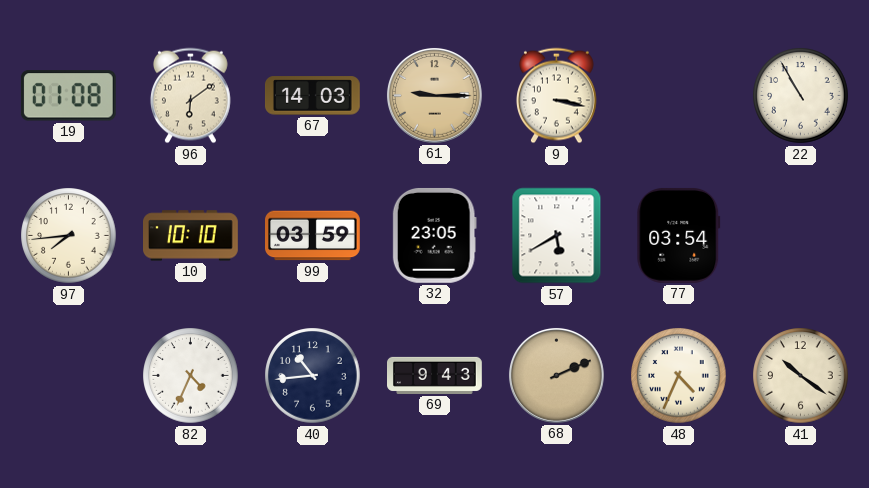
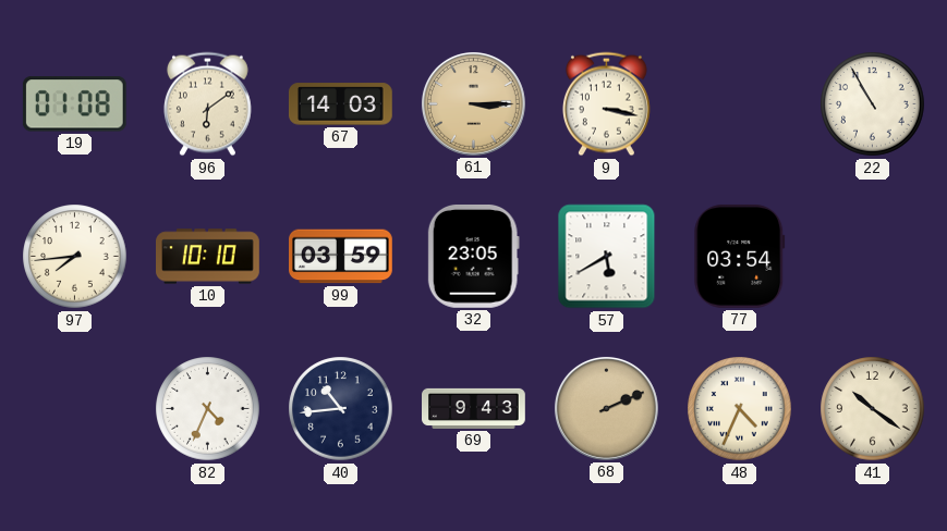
61: 9:15 -> 3:15 (473, 103)
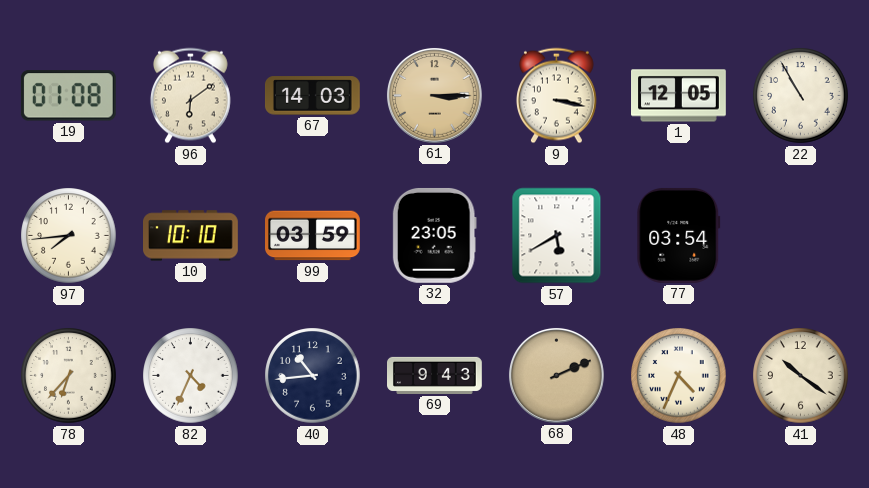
1: none -> 12:05 (679, 96)
78: none -> 6:37 (69, 376)
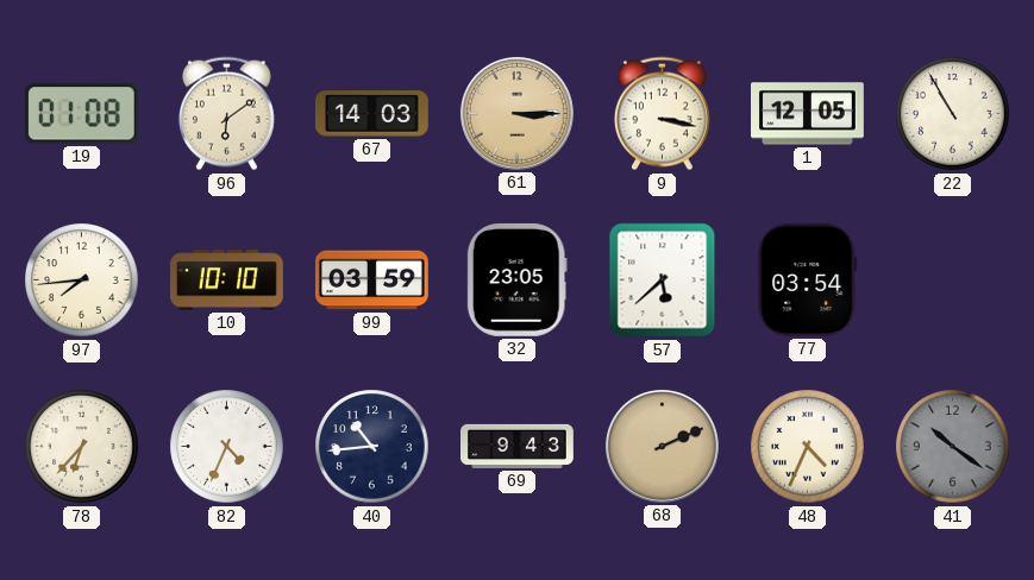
57: 5:40 -> 5:38 (663, 280)
41 dial: cream -> grey (953, 447)
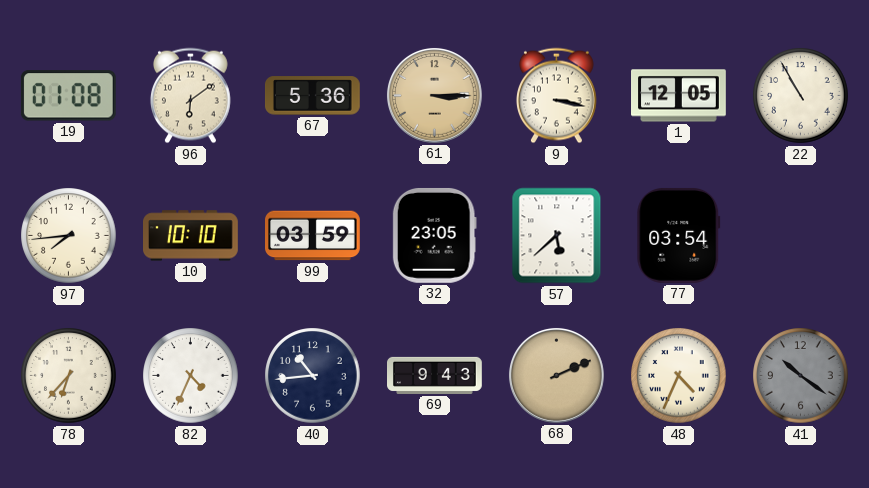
67: 14:03 -> 5:36 (313, 96)
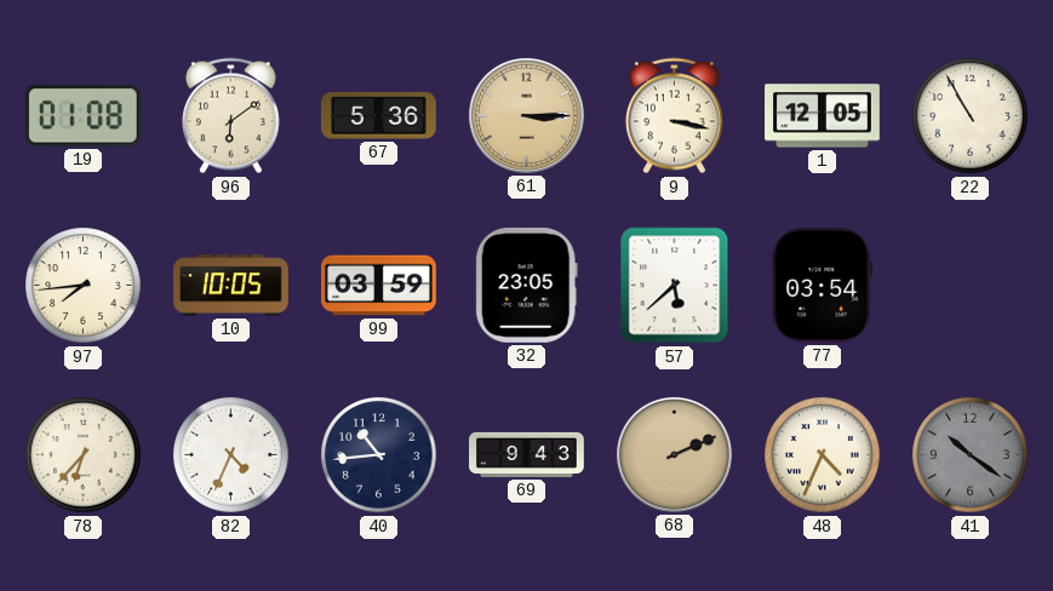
10: 10:10 -> 10:05 (231, 286)
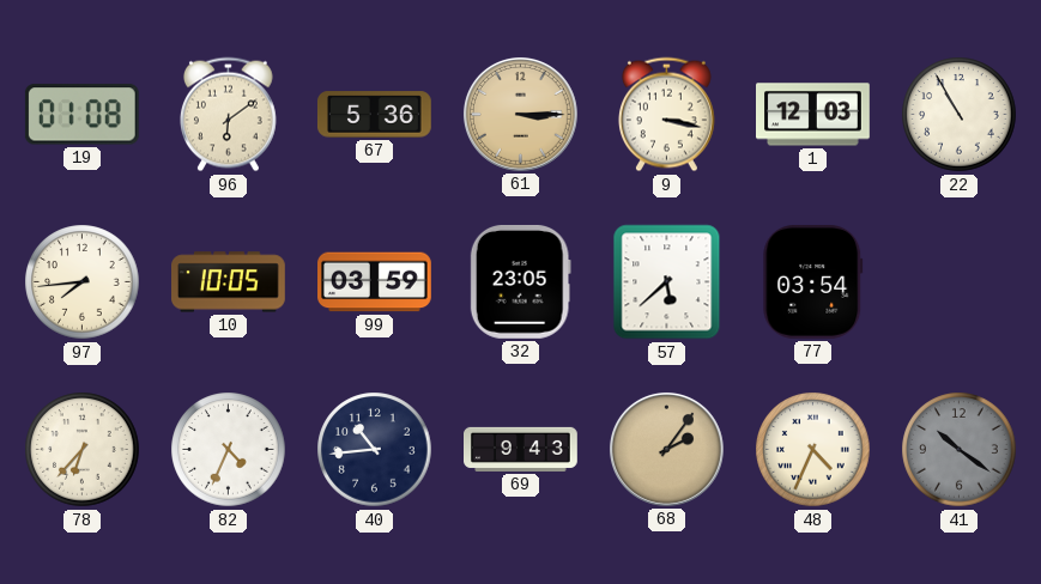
1: 12:05 -> 12:03 (813, 115)
68: 2:11 -> 2:06 (666, 449)
